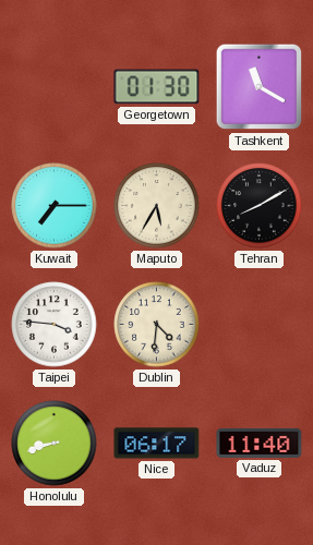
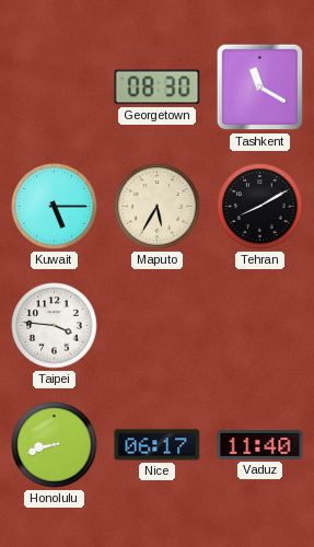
Georgetown: 01:30 -> 08:30 (158, 88)
Kuwait: 7:15 -> 5:15 (55, 207)
Dublin: 4:31 -> none (157, 325)
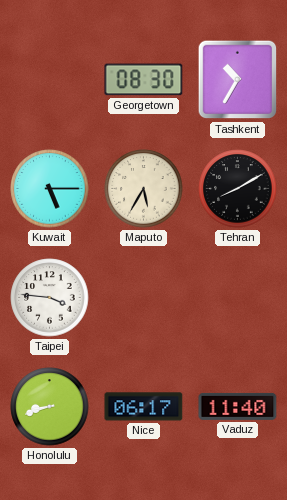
Tashkent: 11:20 -> 10:35 (238, 80)
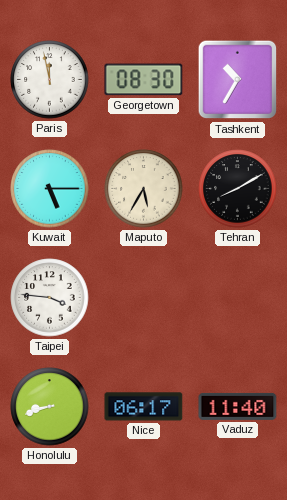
Paris: none -> 11:58 (50, 80)
